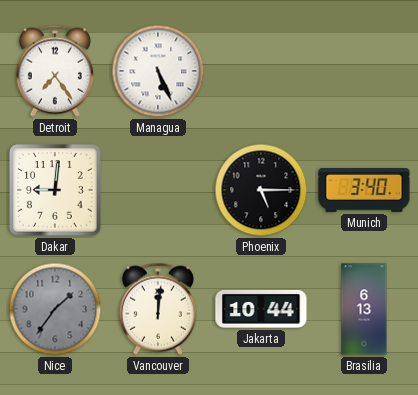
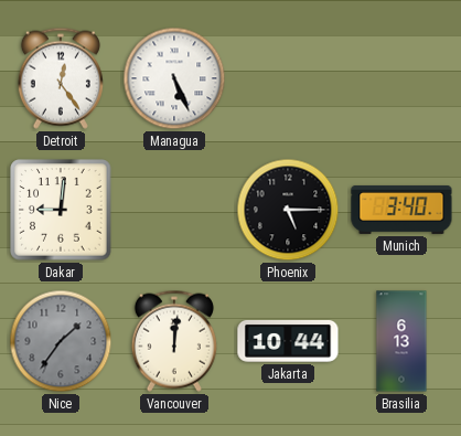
Detroit: 7:24 -> 12:24 (61, 78)
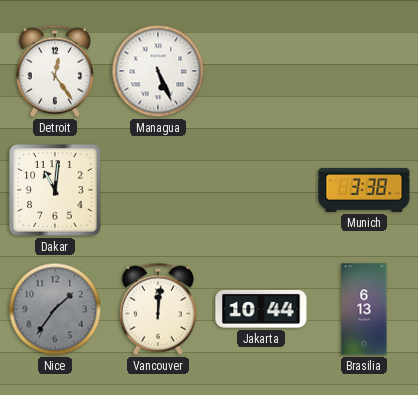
Dakar: 9:01 -> 11:01 (55, 190)
Phoenix: 5:15 -> none (288, 210)
Munich: 3:40 -> 3:38 (364, 190)
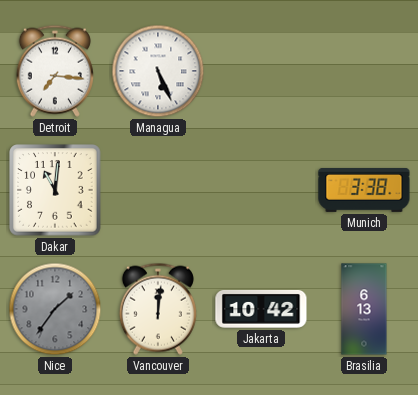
Detroit: 12:24 -> 7:16 (55, 71)
Jakarta: 10:44 -> 10:42 (261, 309)
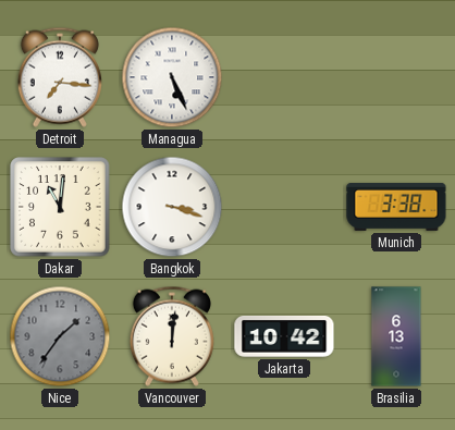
Bangkok: none -> 3:18 (172, 207)
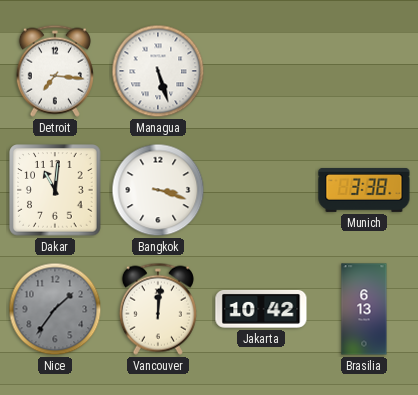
Managua: 5:26 -> 5:27 (158, 71)
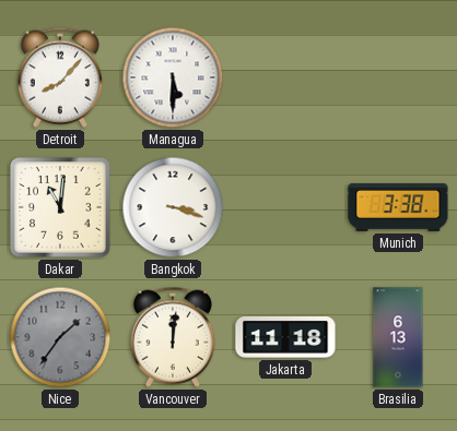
Detroit: 7:16 -> 8:07 (60, 77)
Managua: 5:27 -> 5:30 (173, 77)
Jakarta: 10:42 -> 11:18 (285, 337)
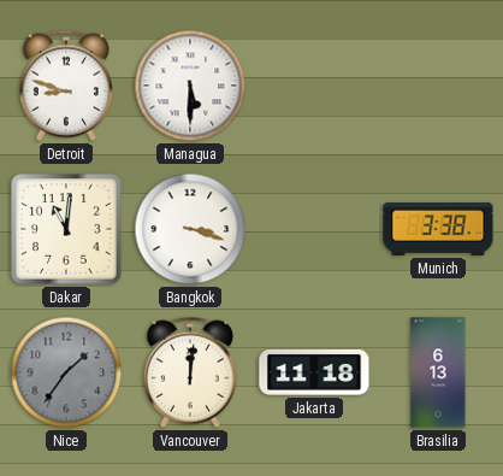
Detroit: 8:07 -> 8:48 (66, 86)
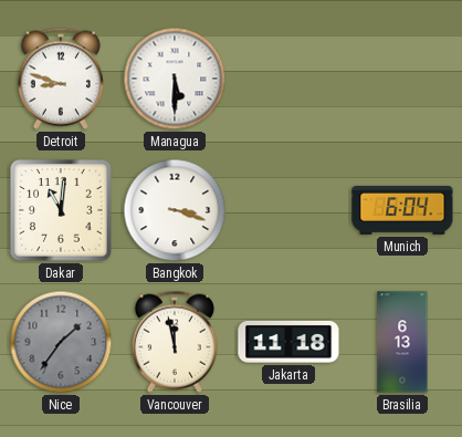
Munich: 3:38 -> 6:04 (402, 210)
Vancouver: 12:01 -> 11:58 (175, 342)
